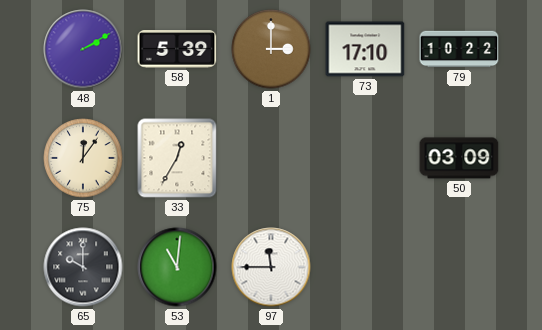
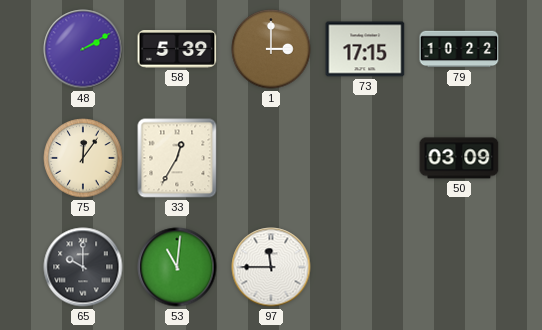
73: 17:10 -> 17:15 (365, 49)
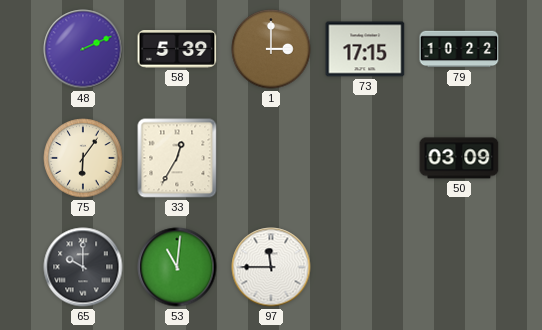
48: 2:10 -> 2:11 (83, 49)
75: 12:06 -> 6:06 (83, 158)
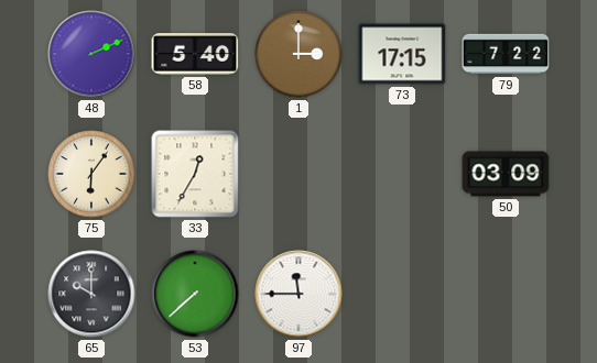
58: 5:39 -> 5:40 (195, 54)
79: 10:22 -> 7:22 (506, 54)
53: 11:01 -> 7:38 (195, 294)
